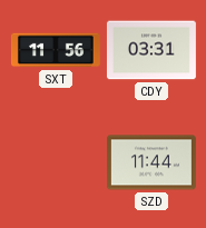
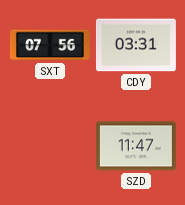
SXT: 11:56 -> 07:56 (50, 45)
SZD: 11:44 -> 11:47 (136, 146)
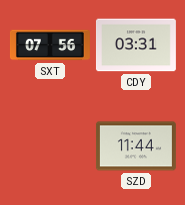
SZD: 11:47 -> 11:44 (136, 146)
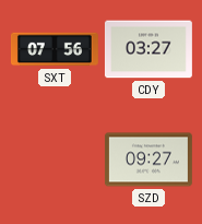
CDY: 03:31 -> 03:27 (148, 49)
SZD: 11:44 -> 09:27 (148, 160)
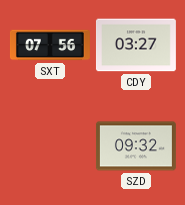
SZD: 09:27 -> 09:32 (136, 146)
